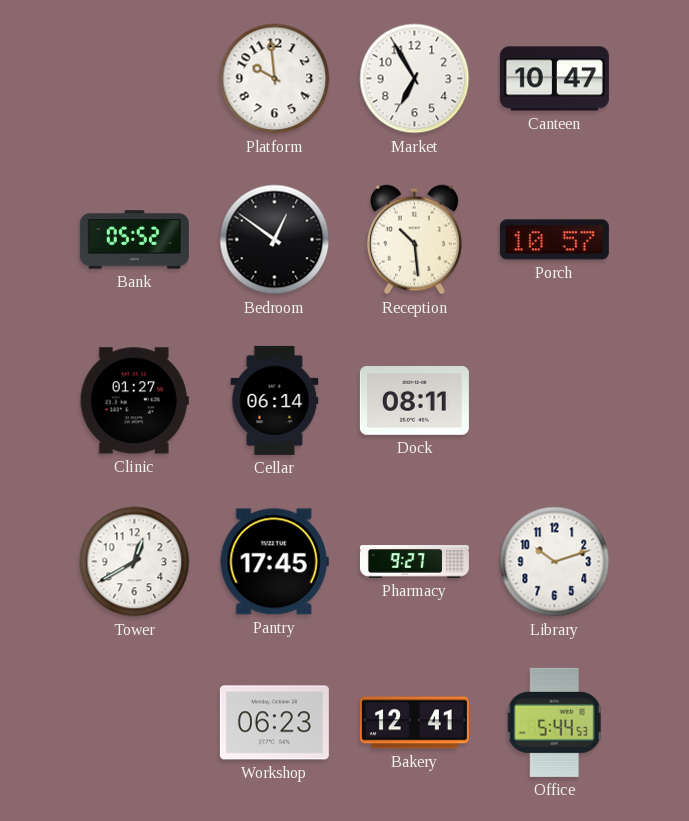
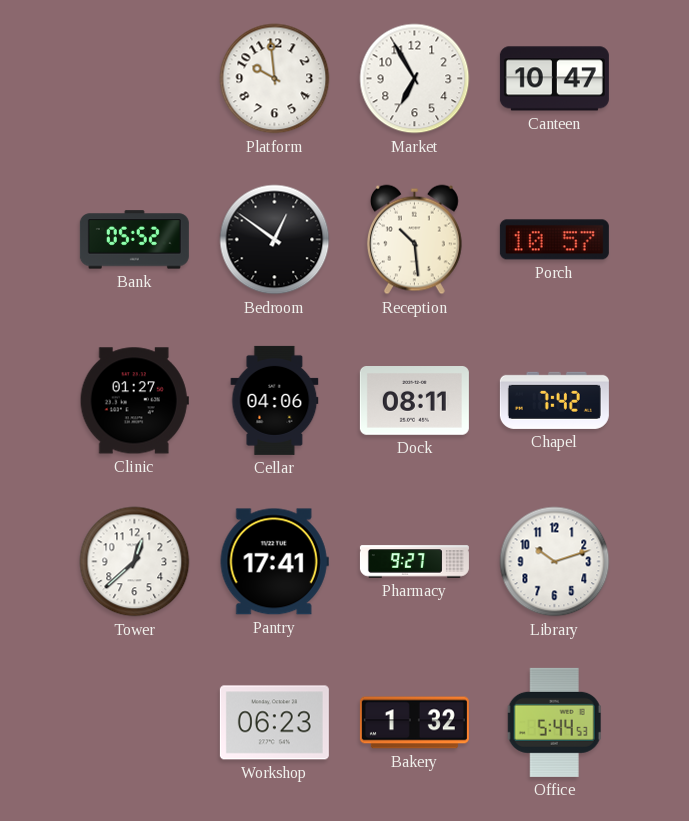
Cellar: 06:14 -> 04:06 (275, 400)
Chapel: none -> 7:42 (554, 400)
Tower: 12:40 -> 12:38 (135, 562)
Pantry: 17:45 -> 17:41 (274, 562)
Bakery: 12:41 -> 1:32 (414, 723)
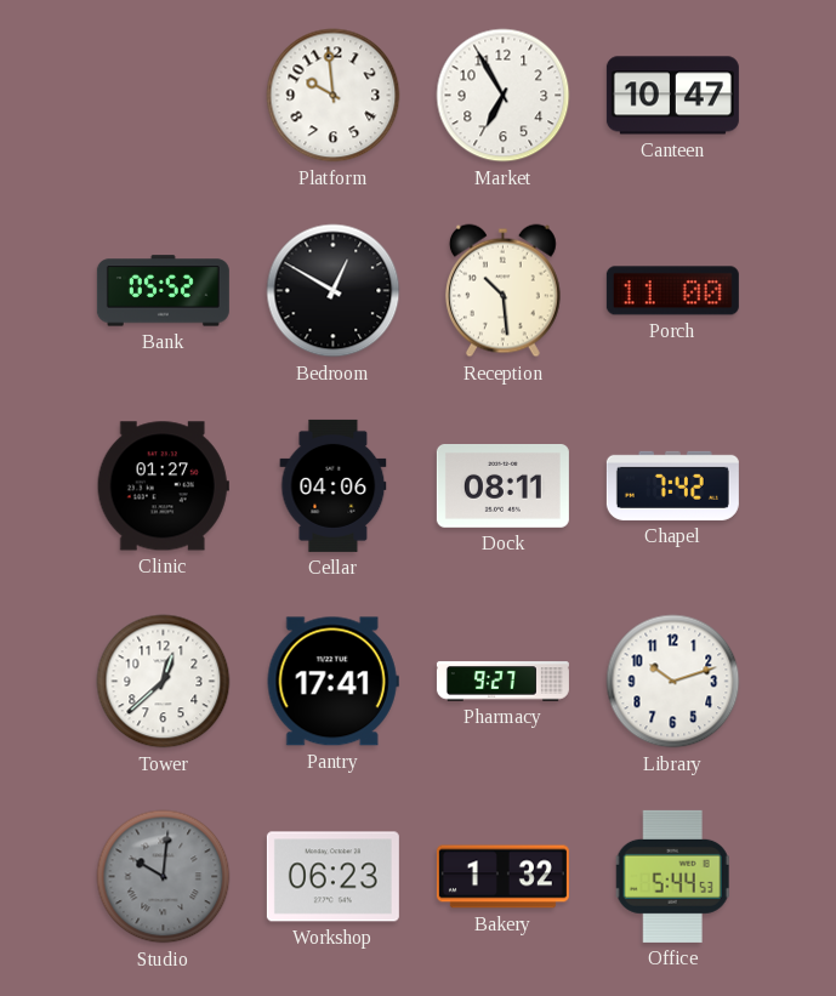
Bedroom: 12:51 -> 12:50 (334, 291)
Porch: 10:57 -> 11:00 (672, 291)
Studio: none -> 10:01 (164, 877)
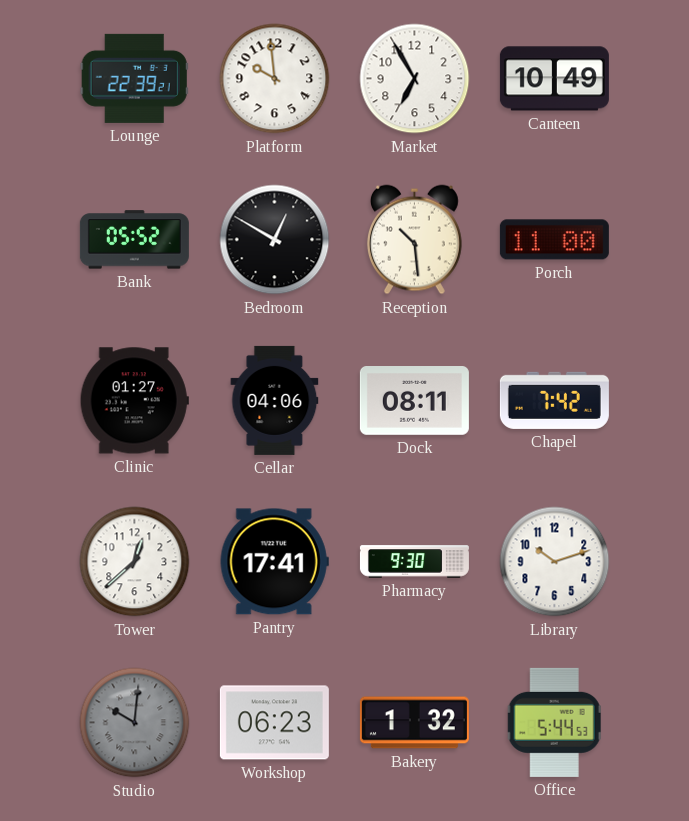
Lounge: none -> 22:39 (134, 78)
Canteen: 10:47 -> 10:49 (554, 79)
Pharmacy: 9:27 -> 9:30 (414, 562)
